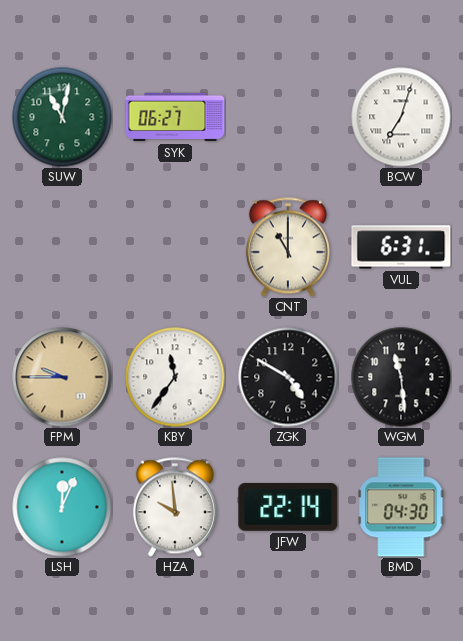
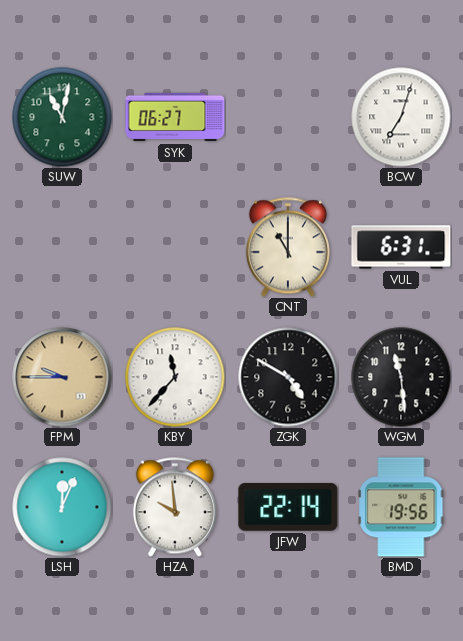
KBY: 11:36 -> 11:37 (175, 377)
BMD: 04:30 -> 19:56 (401, 507)
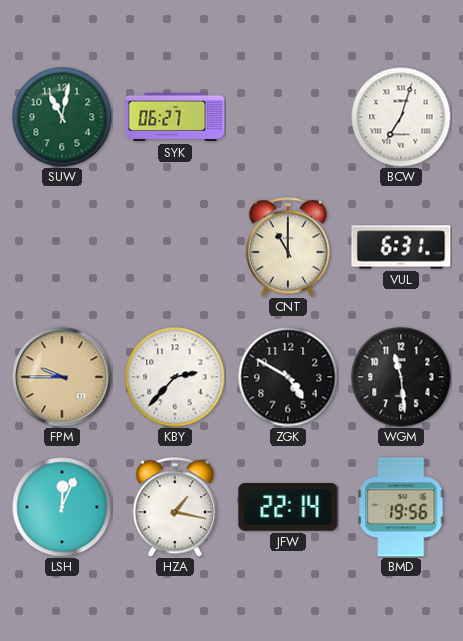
KBY: 11:37 -> 2:37 (175, 377)
HZA: 9:59 -> 1:17 (175, 507)
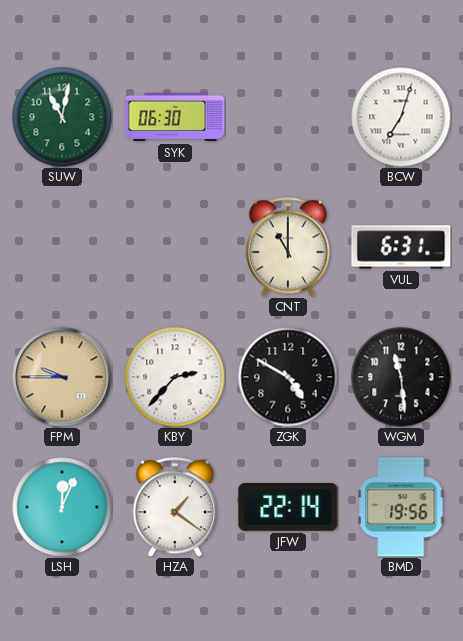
SYK: 06:27 -> 06:30 (175, 117)
HZA: 1:17 -> 1:21 (175, 507)
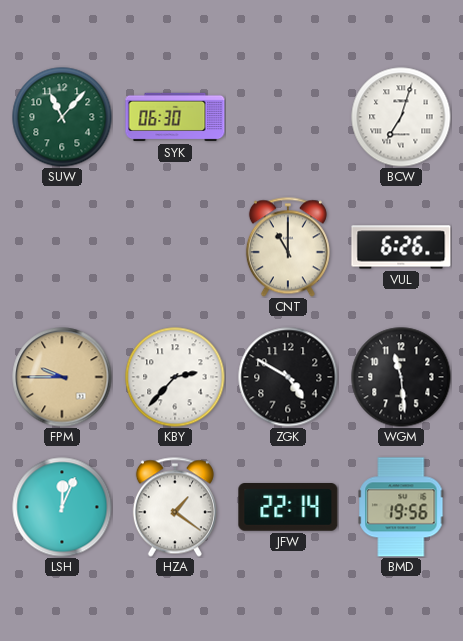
SUW: 11:02 -> 11:07 (62, 117)
VUL: 6:31 -> 6:26 (401, 247)
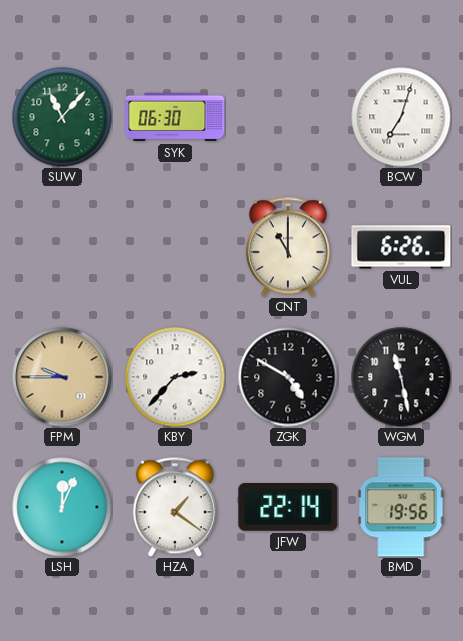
WGM: 11:29 -> 11:28 (401, 377)
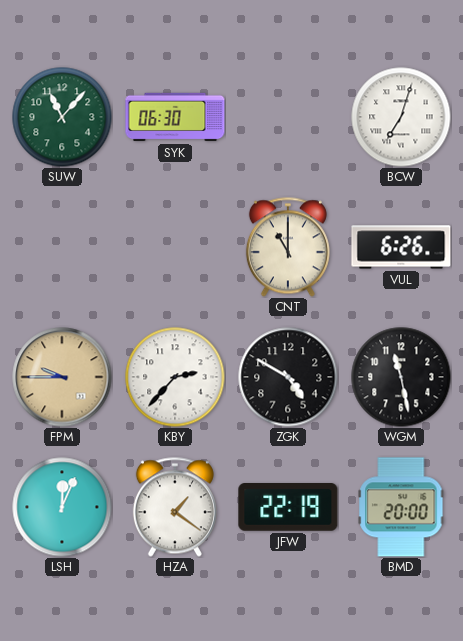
JFW: 22:14 -> 22:19 (288, 508)
BMD: 19:56 -> 20:00 (401, 507)
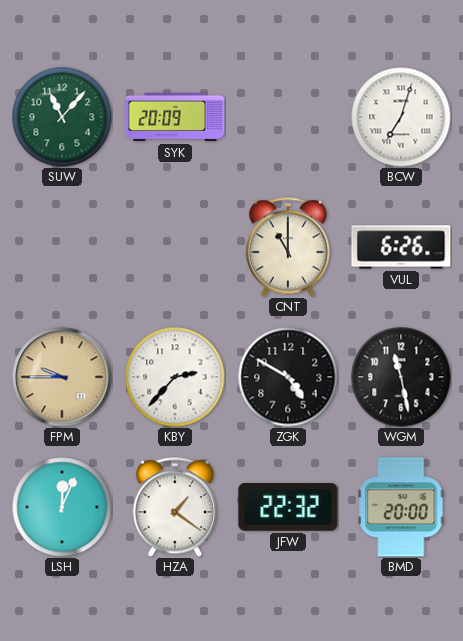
SYK: 06:30 -> 20:09 (175, 117)
JFW: 22:19 -> 22:32 (288, 508)
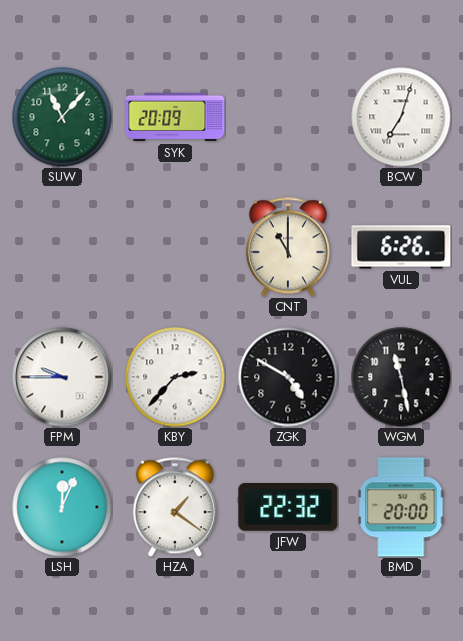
FPM dial: champagne -> white (62, 377)
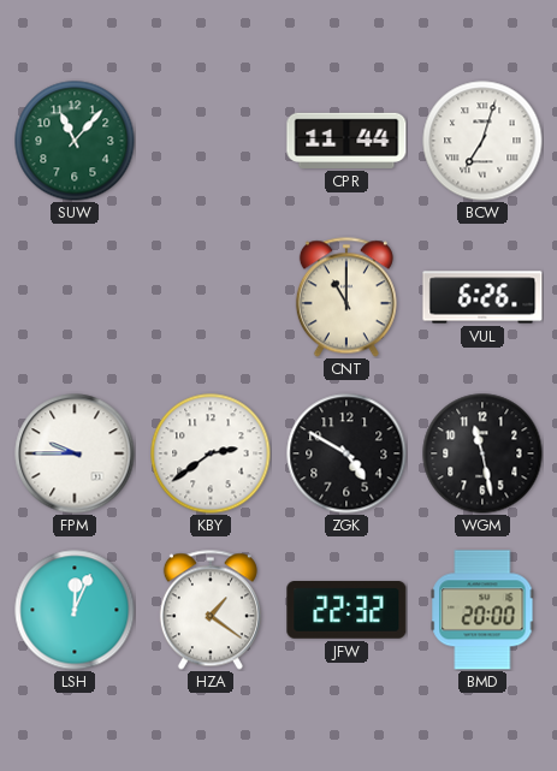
SYK: 20:09 -> none (175, 117)
CPR: none -> 11:44 (346, 141)
KBY: 2:37 -> 2:39 (211, 453)
